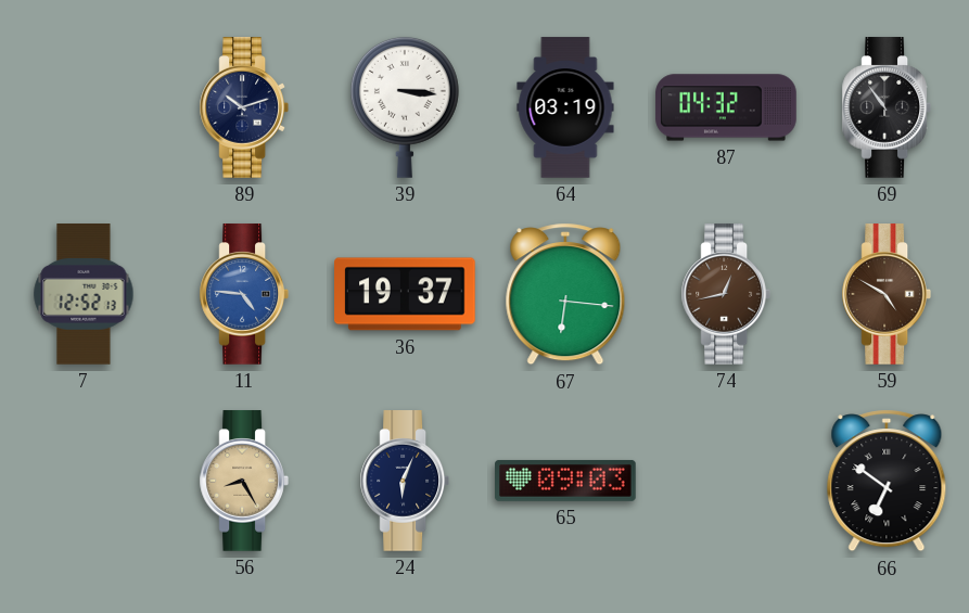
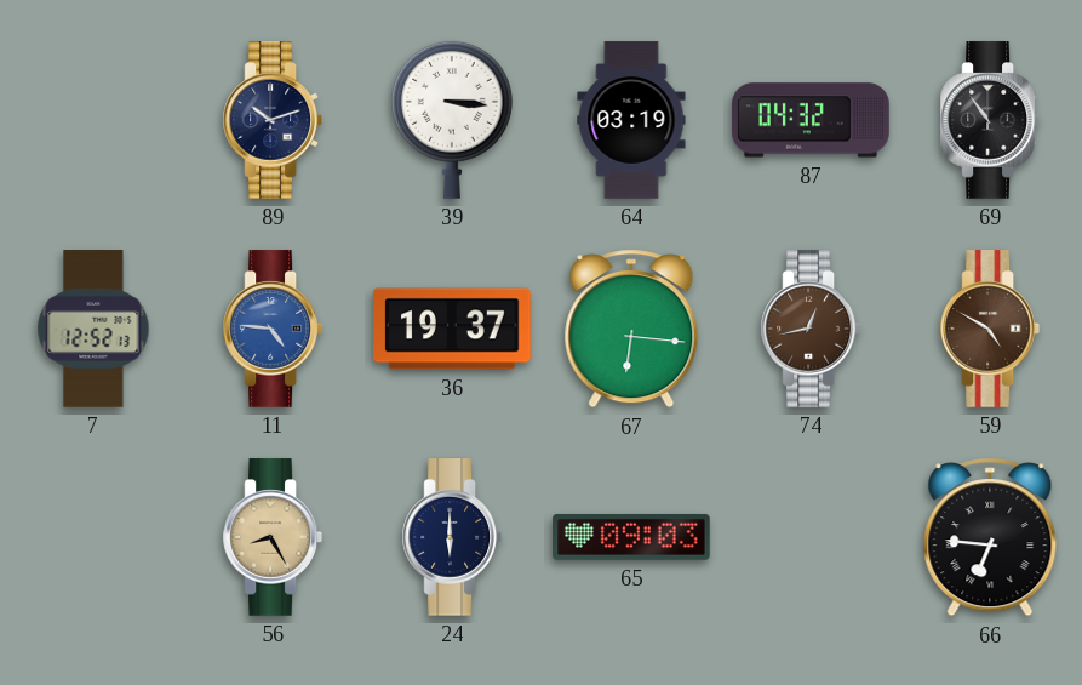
24: 6:04 -> 6:00 (451, 537)
66: 6:51 -> 6:46 (990, 537)
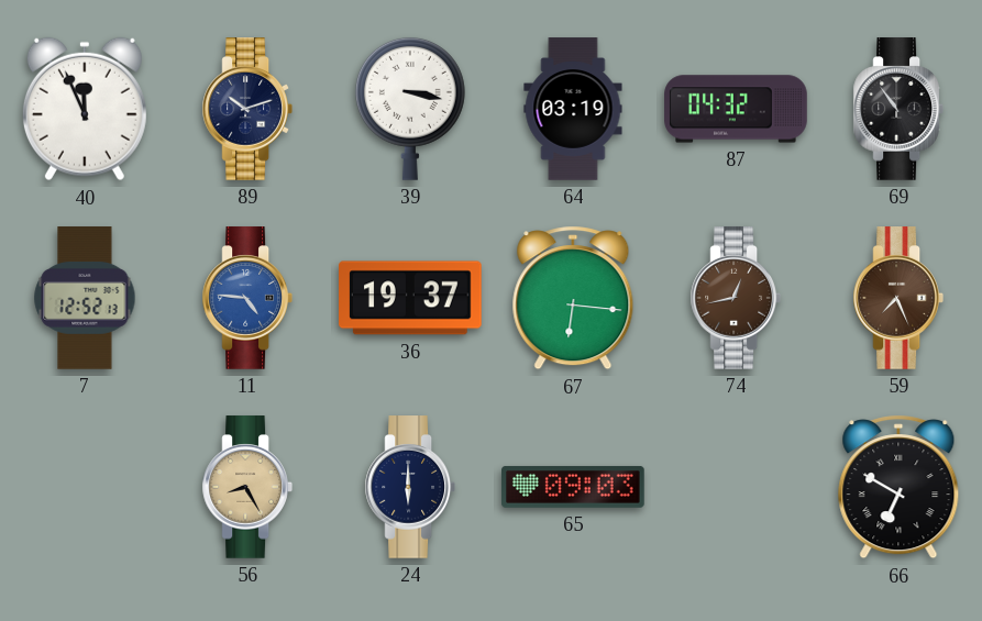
40: none -> 11:56 (85, 109)
39: 3:16 -> 3:17 (410, 109)
59: 4:50 -> 7:26 (897, 298)
66: 6:46 -> 6:50 (898, 487)
